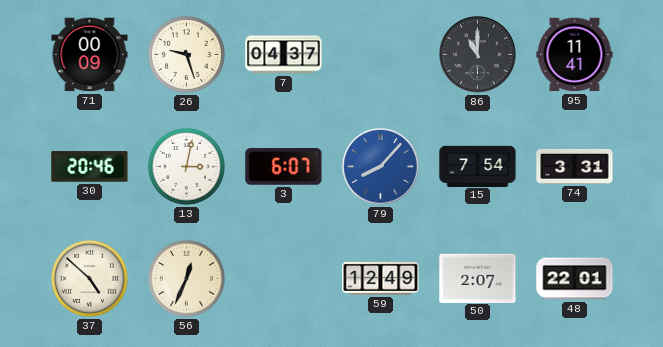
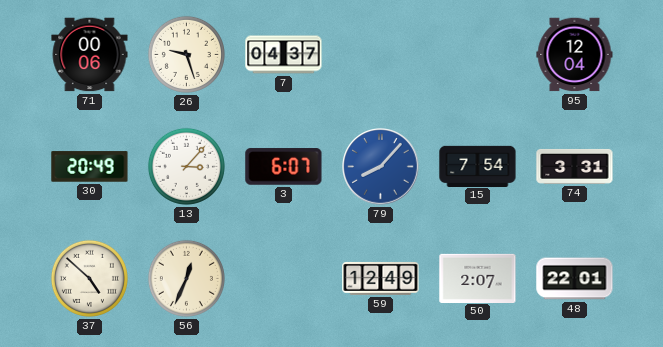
71: 00:09 -> 00:06 (90, 55)
86: 11:00 -> none (478, 55)
95: 11:41 -> 12:04 (575, 55)
30: 20:46 -> 20:49 (90, 167)
13: 3:02 -> 3:07 (186, 166)
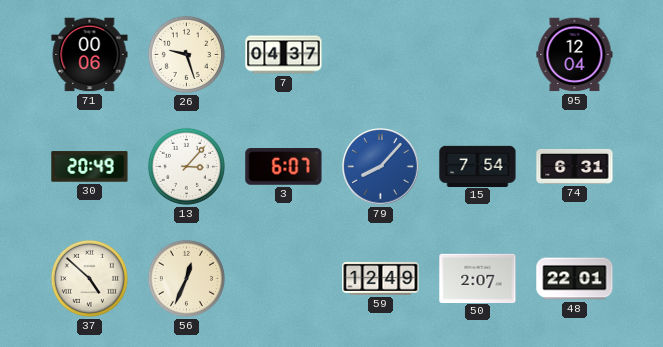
74: 3:31 -> 6:31 (575, 166)
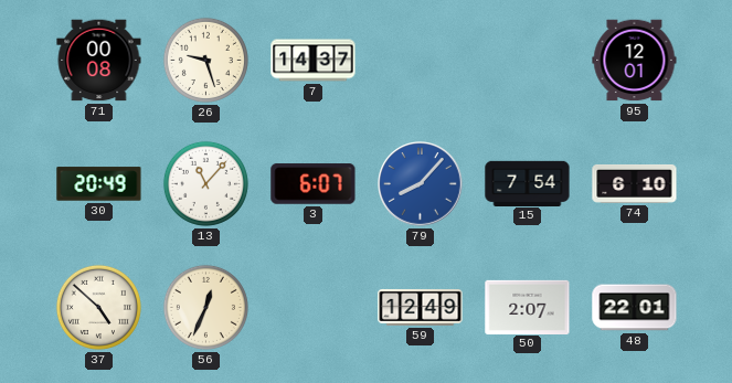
71: 00:06 -> 00:08 (99, 61)
7: 04:37 -> 14:37 (314, 61)
95: 12:04 -> 12:01 (635, 61)
13: 3:07 -> 11:07 (205, 183)
74: 6:31 -> 6:10 (635, 183)
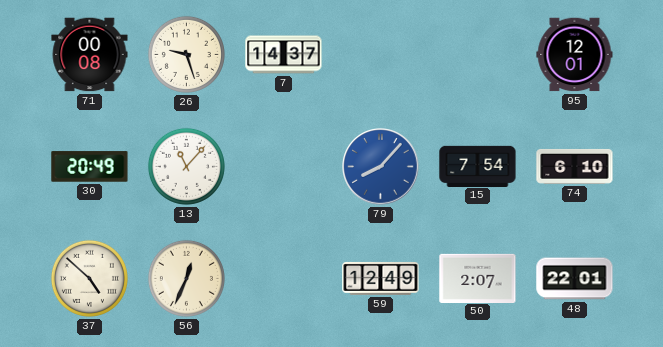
3: 6:07 -> none (314, 184)
